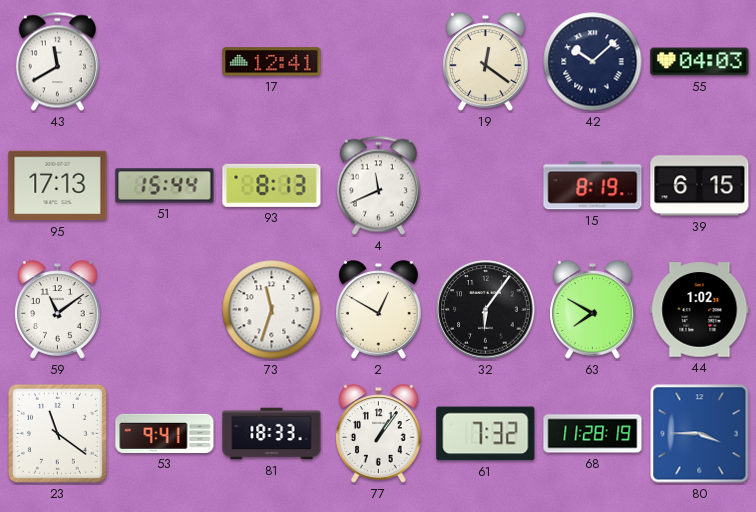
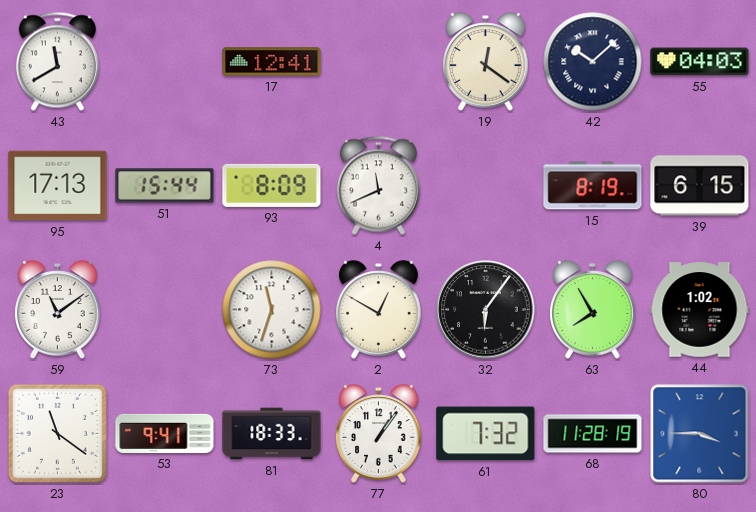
93: 8:13 -> 8:09 (272, 185)
63: 7:50 -> 7:55 (593, 310)
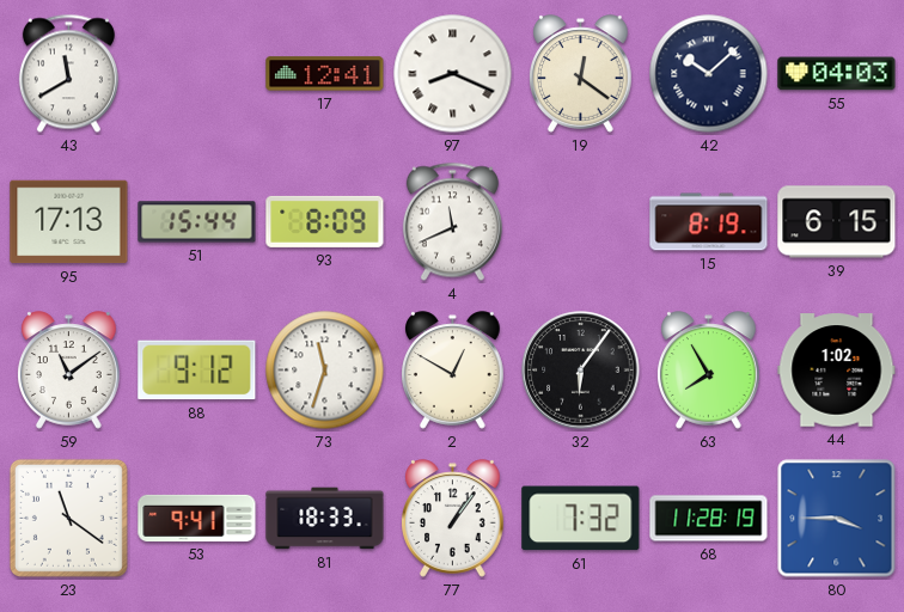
97: none -> 8:19 (453, 74)
88: none -> 9:12 (197, 371)
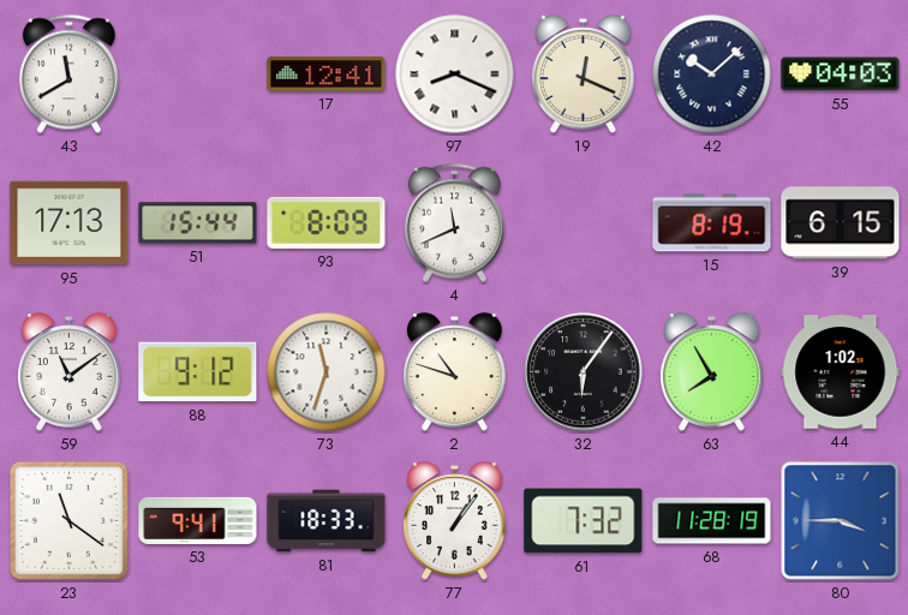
19: 12:21 -> 12:19 (584, 74)
2: 12:50 -> 10:48 (455, 372)
